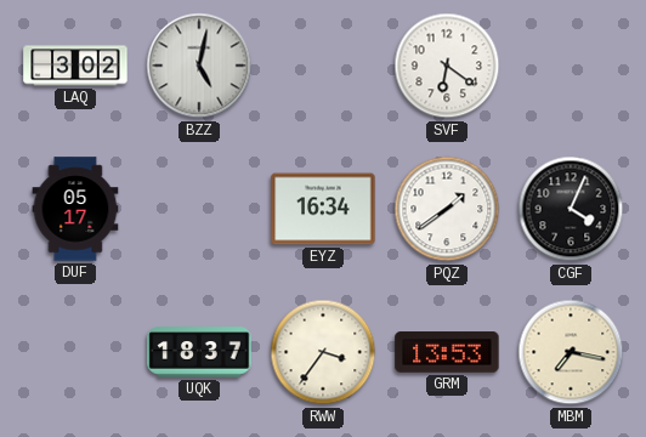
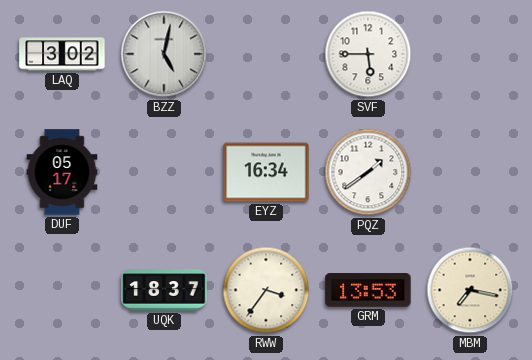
SVF: 6:21 -> 5:45 (368, 54)
CGF: 4:04 -> none (571, 209)
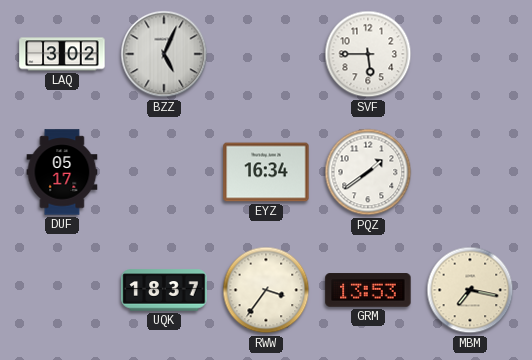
BZZ: 5:02 -> 5:04 (164, 54)
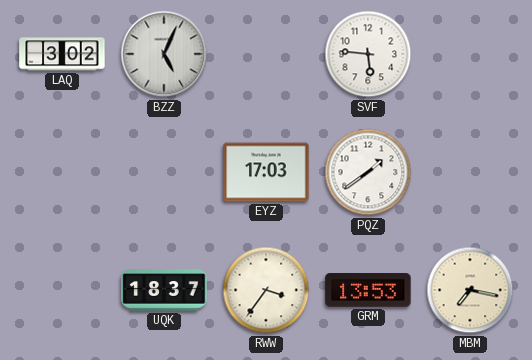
SVF: 5:45 -> 5:46 (368, 54)
DUF: 05:17 -> none (62, 172)
EYZ: 16:34 -> 17:03 (266, 172)
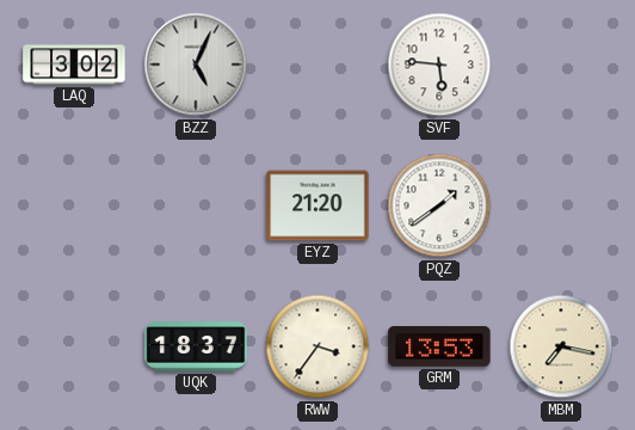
EYZ: 17:03 -> 21:20 (317, 205)
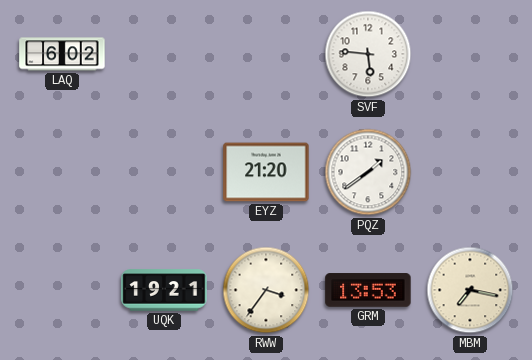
LAQ: 3:02 -> 6:02 (62, 54)
BZZ: 5:04 -> none (196, 64)
UQK: 18:37 -> 19:21 (164, 290)
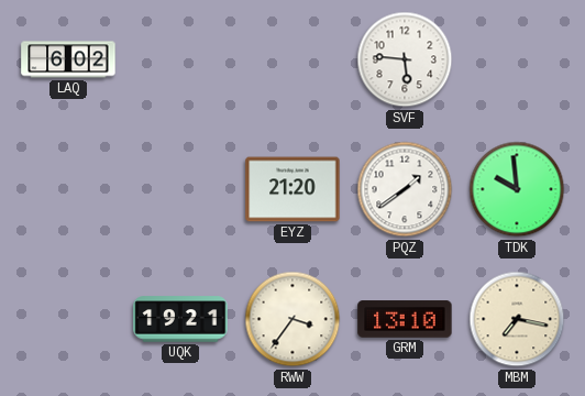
TDK: none -> 9:59 (517, 189)
GRM: 13:53 -> 13:10 (405, 319)
